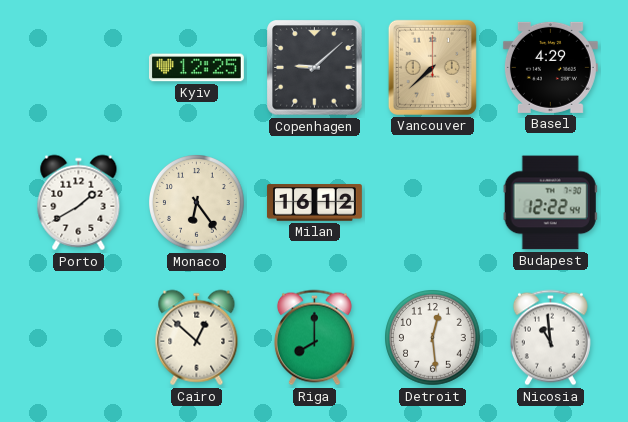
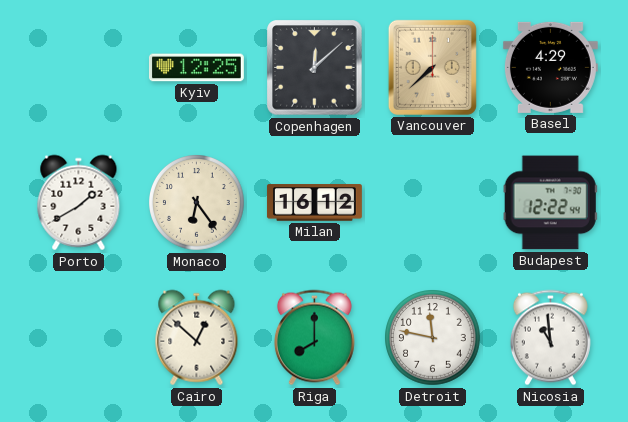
Copenhagen: 9:08 -> 12:08 (315, 68)
Detroit: 12:29 -> 11:47 (433, 338)
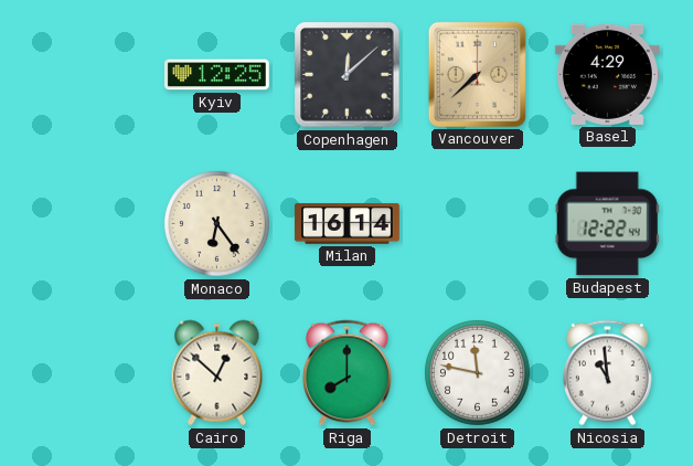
Porto: 1:40 -> none (79, 203)
Milan: 16:12 -> 16:14 (346, 224)
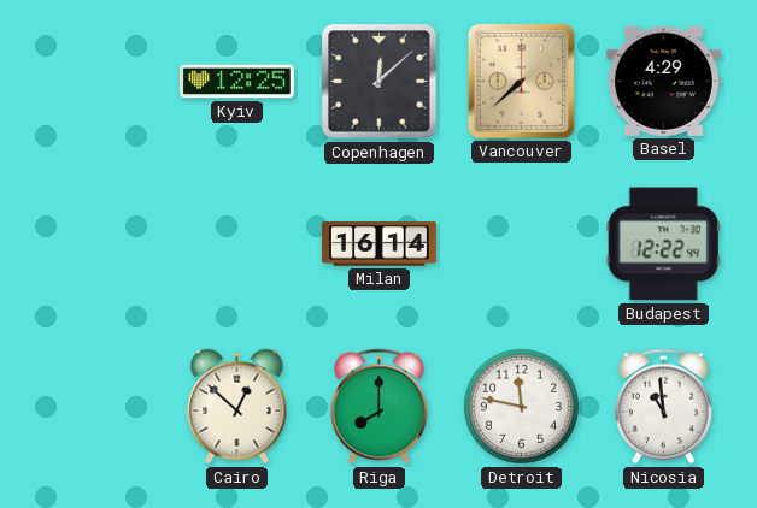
Monaco: 6:24 -> none (217, 224)
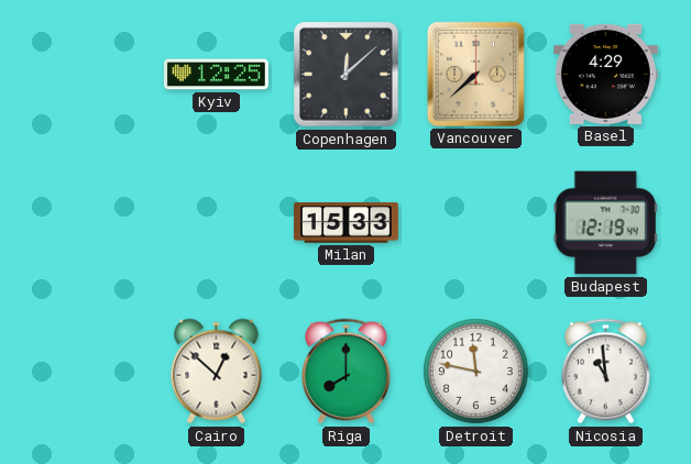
Milan: 16:14 -> 15:33 (345, 223)
Budapest: 12:22 -> 12:19 (605, 223)
